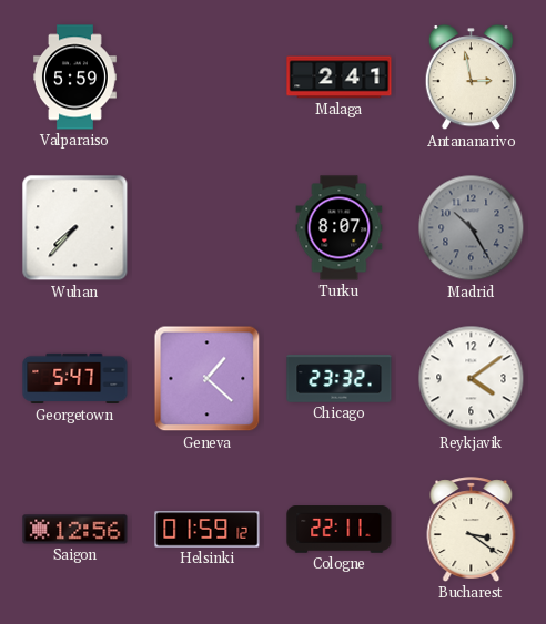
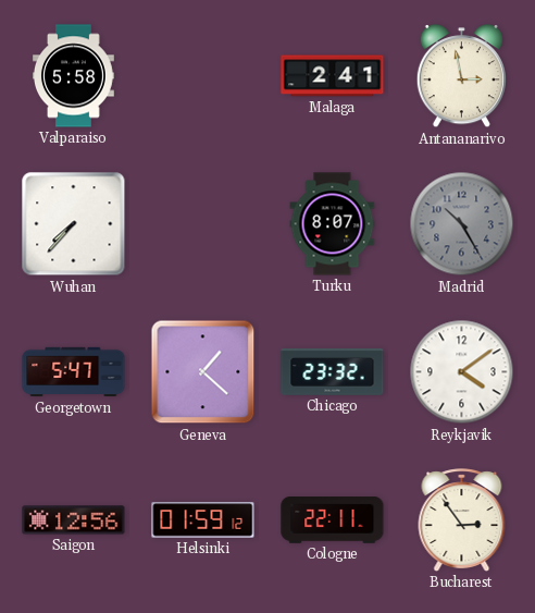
Valparaiso: 5:59 -> 5:58 (74, 76)
Bucharest: 3:21 -> 2:54 (462, 520)
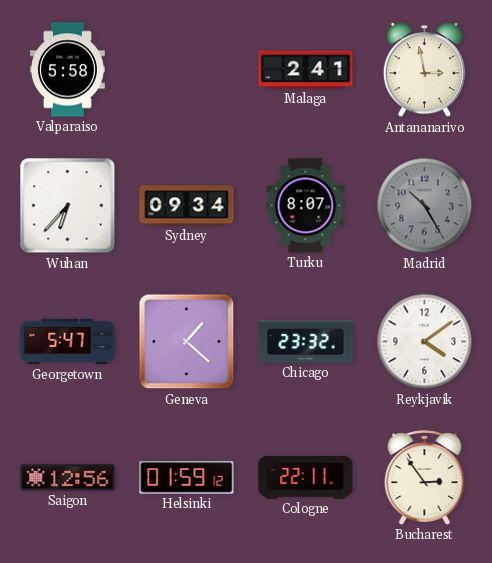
Wuhan: 7:37 -> 6:37 (68, 206)
Sydney: none -> 09:34 (187, 206)
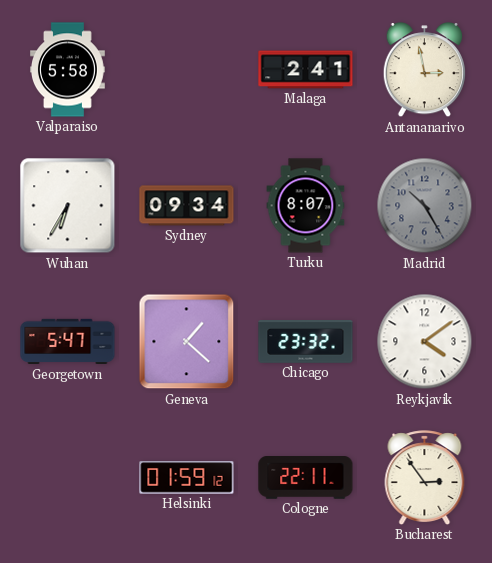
Wuhan: 6:37 -> 6:35 (68, 206)
Saigon: 12:56 -> none (68, 478)
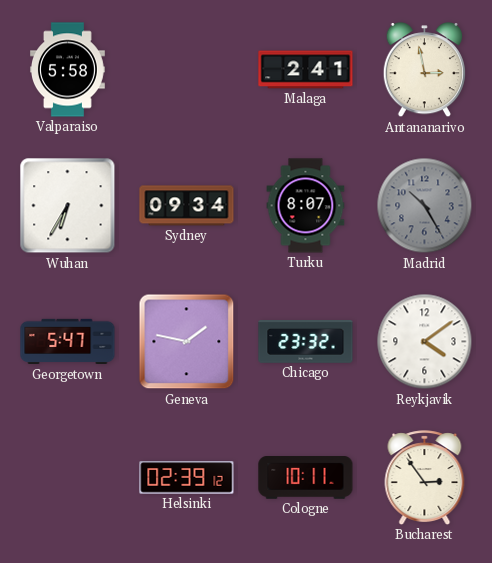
Geneva: 1:22 -> 1:47 (187, 342)
Helsinki: 01:59 -> 02:39 (187, 478)
Cologne: 22:11 -> 10:11 (306, 478)
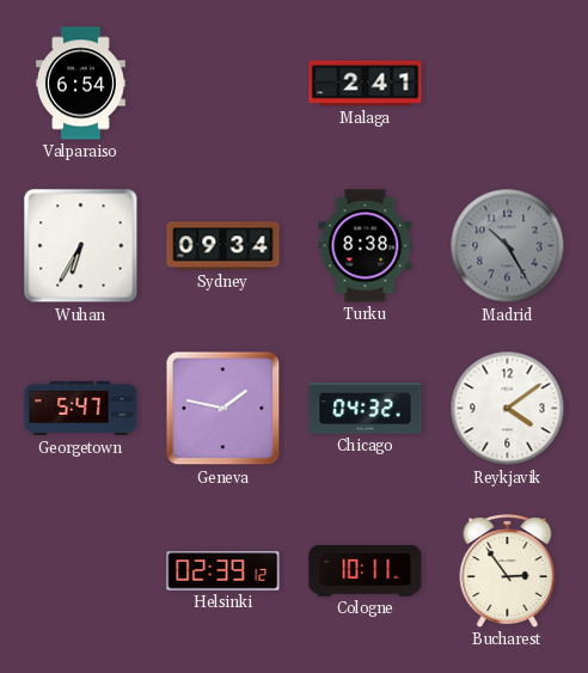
Valparaiso: 5:58 -> 6:54 (81, 84)
Antananarivo: 2:58 -> none (424, 70)
Turku: 8:07 -> 8:38 (366, 246)
Chicago: 23:32 -> 04:32 (366, 409)
